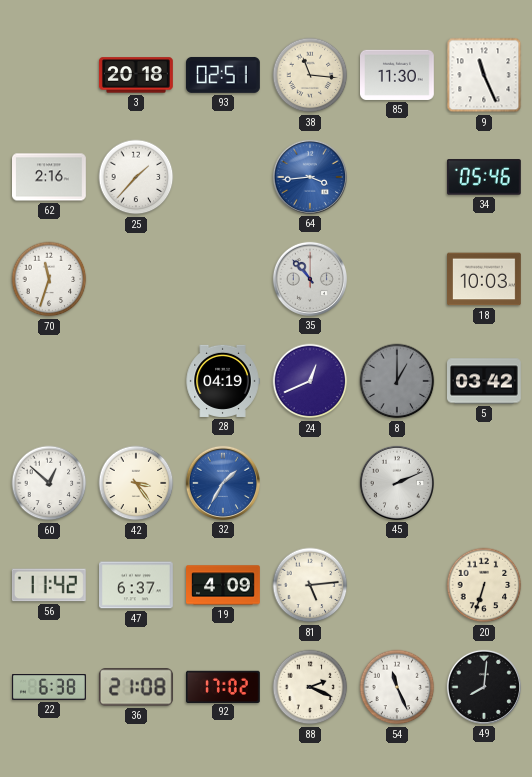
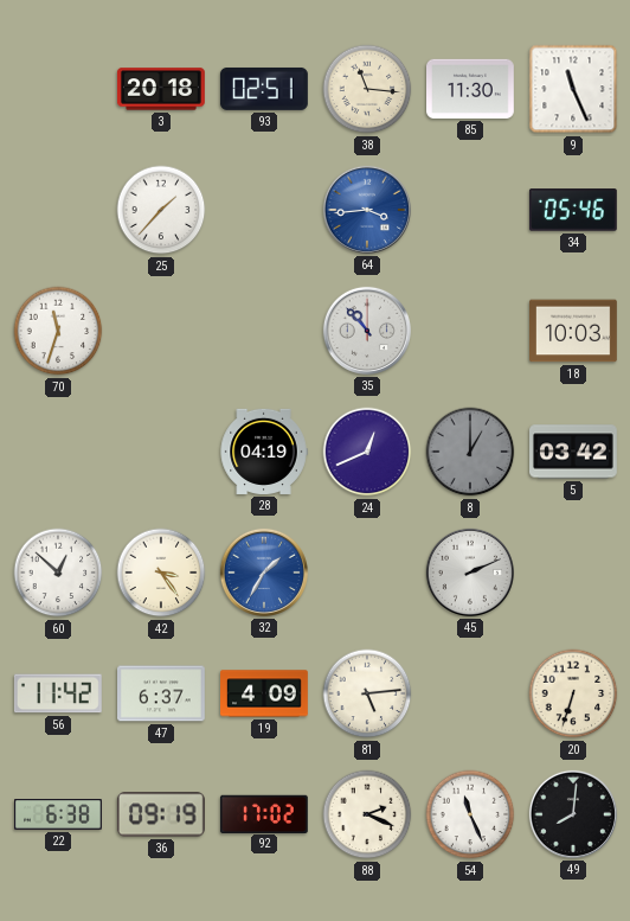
62: 2:16 -> none (50, 177)
36: 21:08 -> 09:19 (161, 814)
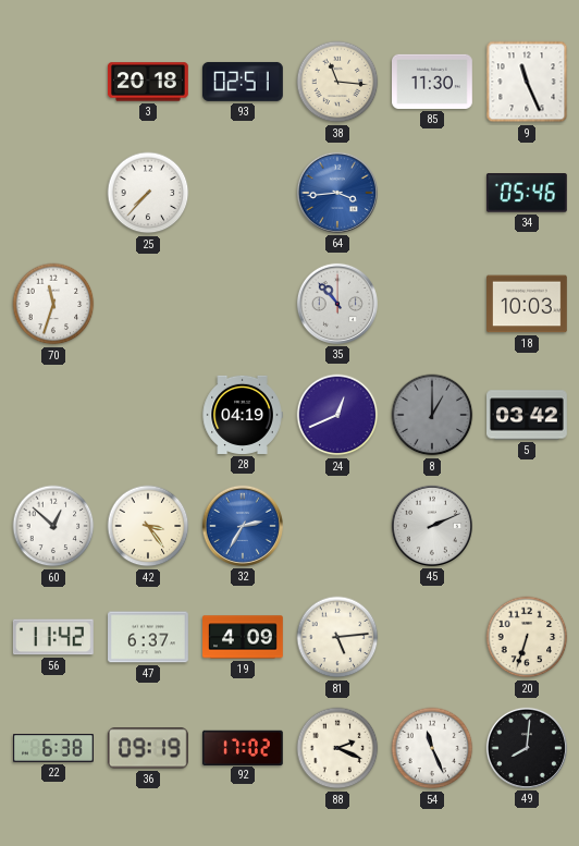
25: 1:37 -> 7:37 (148, 193)
32: 1:35 -> 2:35 (243, 526)
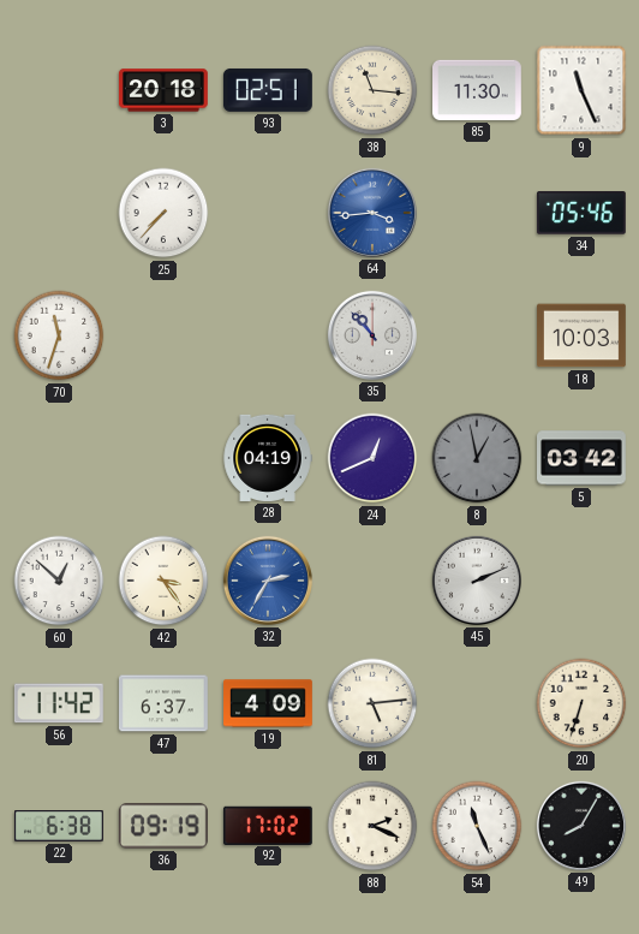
8: 1:00 -> 12:58 (477, 458)
49: 8:01 -> 8:05 (581, 826)
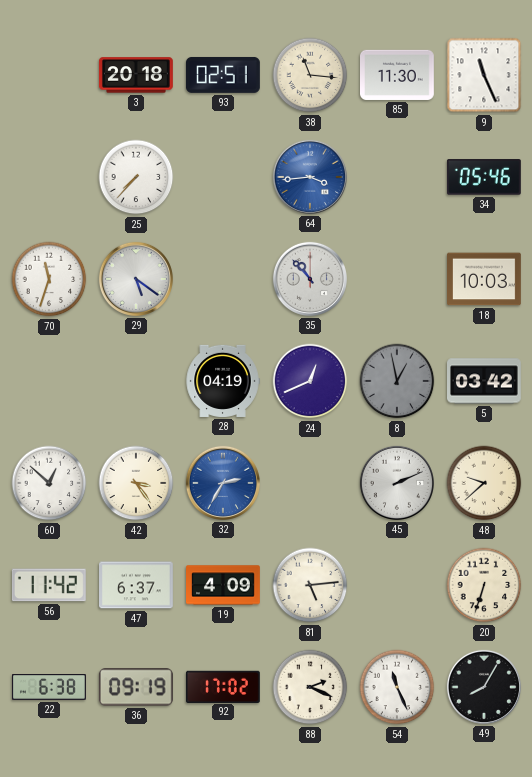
29: none -> 5:21 (136, 279)
48: none -> 9:38 (484, 483)
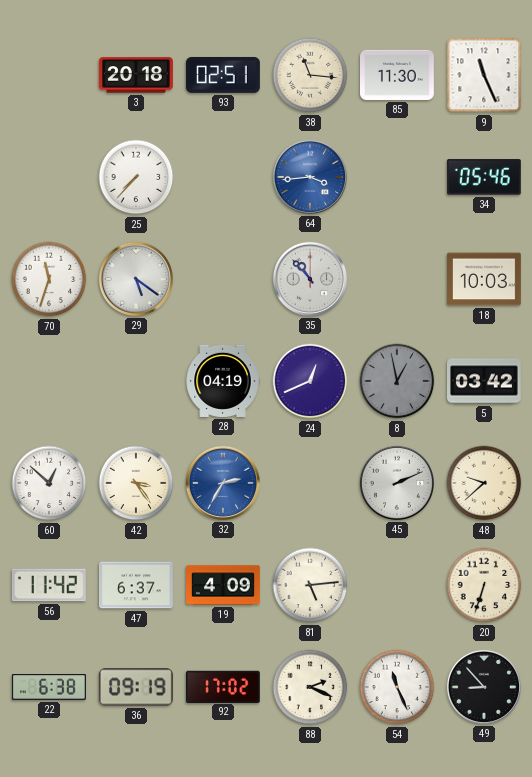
49: 8:05 -> 8:53 (484, 687)
